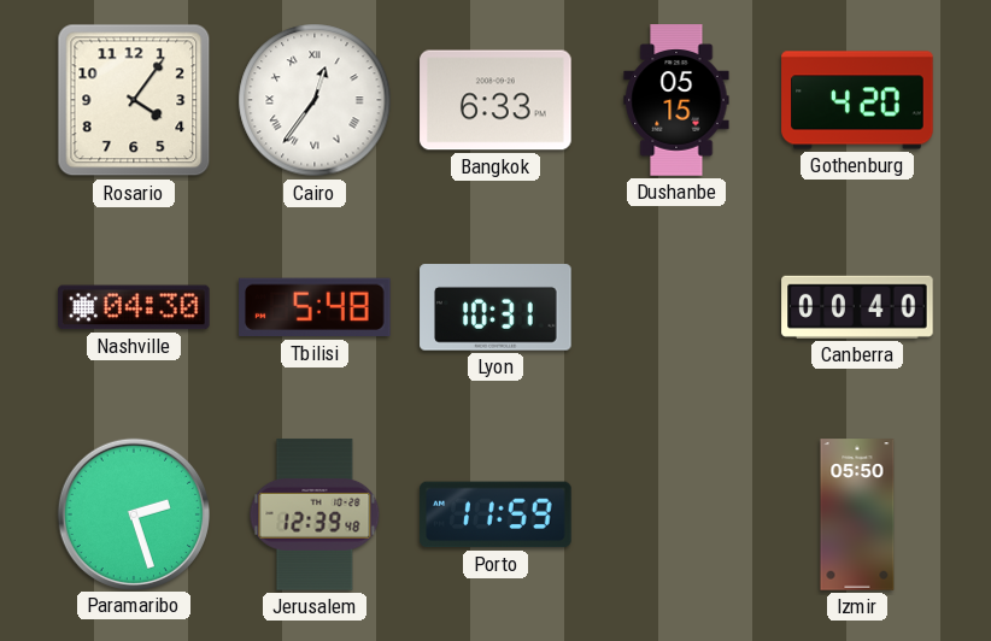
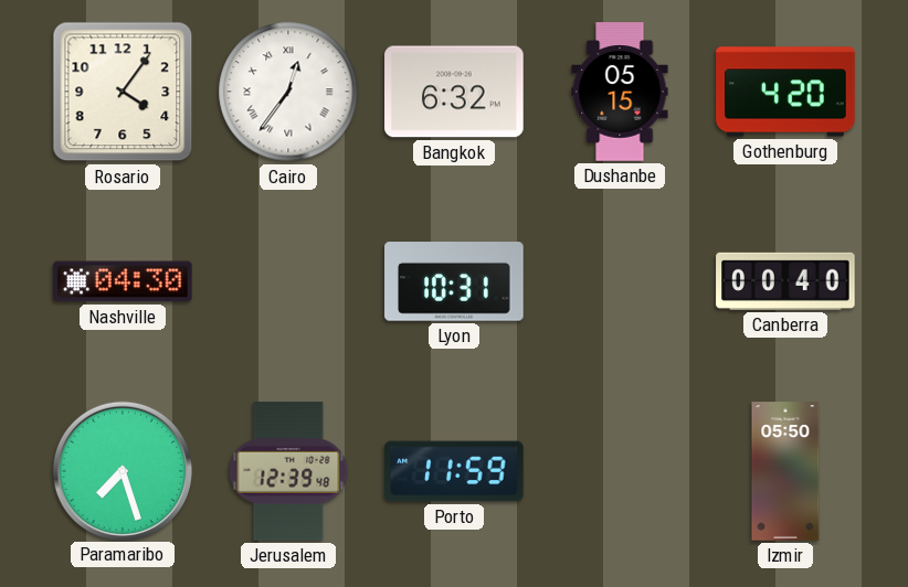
Bangkok: 6:33 -> 6:32 (454, 92)
Tbilisi: 5:48 -> none (315, 307)
Paramaribo: 2:27 -> 7:27 (122, 470)
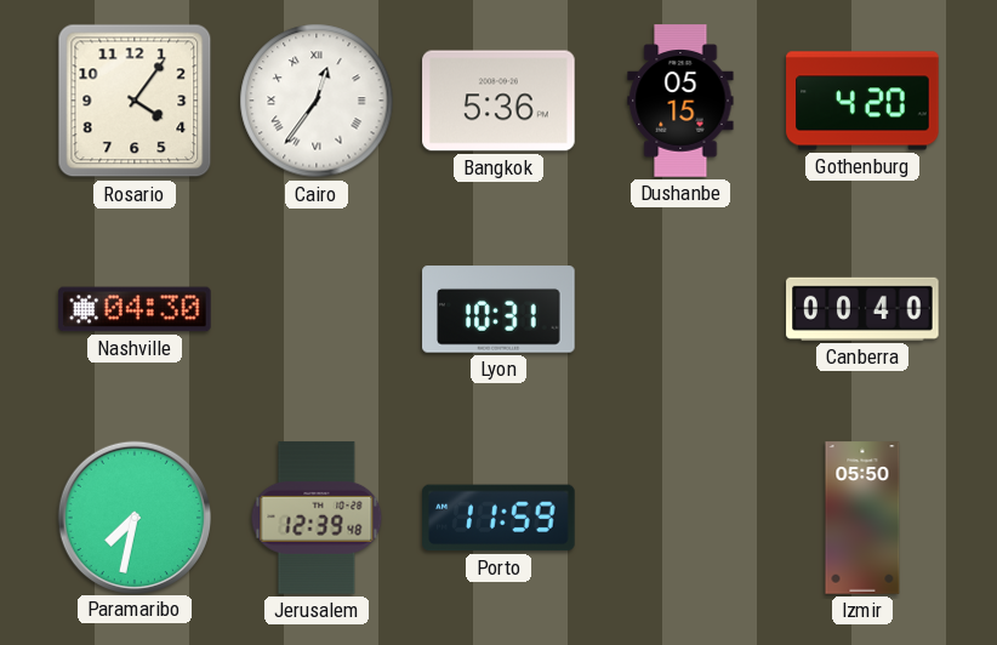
Bangkok: 6:32 -> 5:36 (498, 101)
Paramaribo: 7:27 -> 7:32 (133, 516)
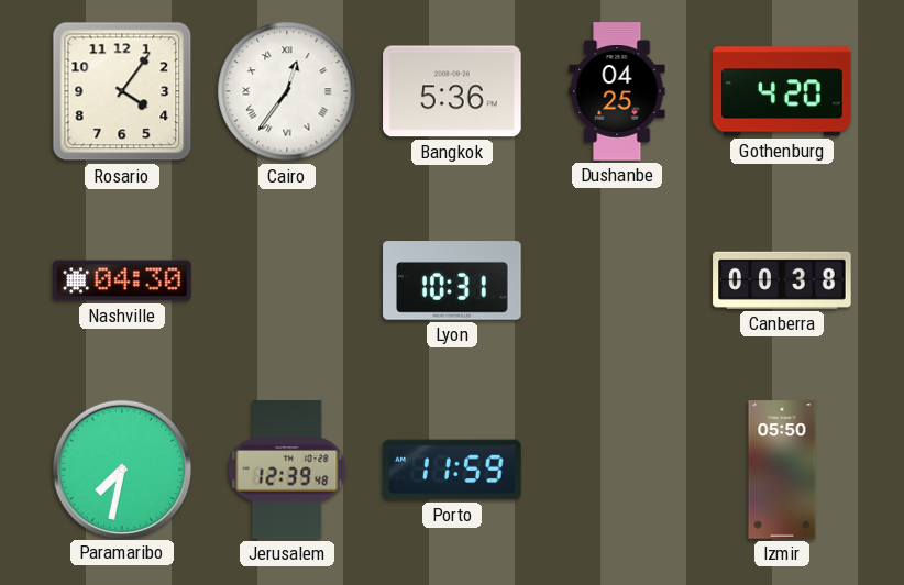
Dushanbe: 05:15 -> 04:25 (617, 91)
Canberra: 00:40 -> 00:38 (782, 280)
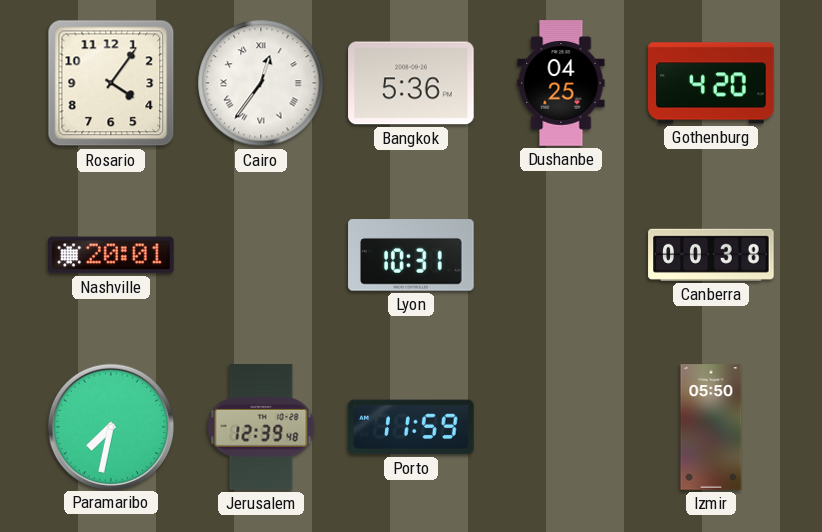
Nashville: 04:30 -> 20:01 (111, 255)
